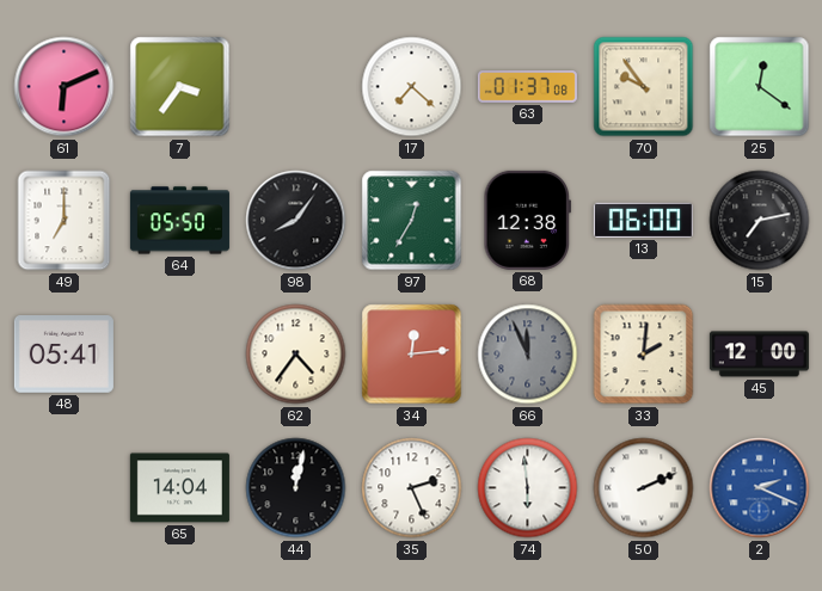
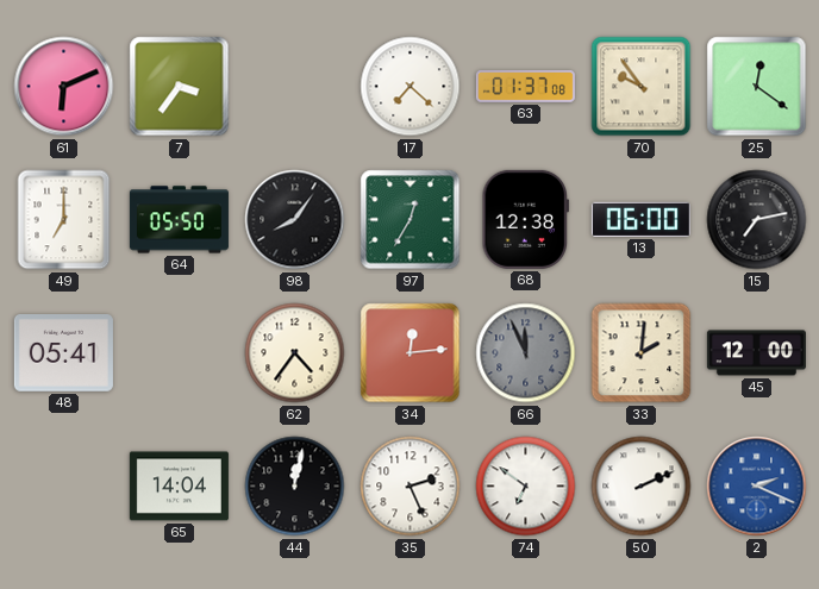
74: 5:59 -> 6:51 (526, 487)
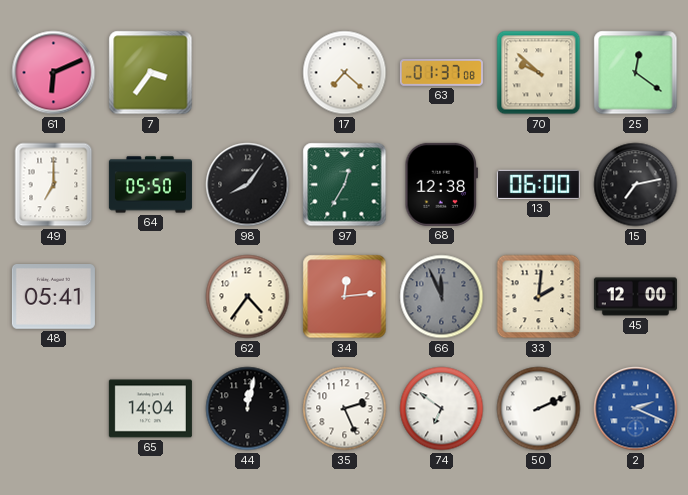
70: 9:54 -> 9:52 (539, 73)
